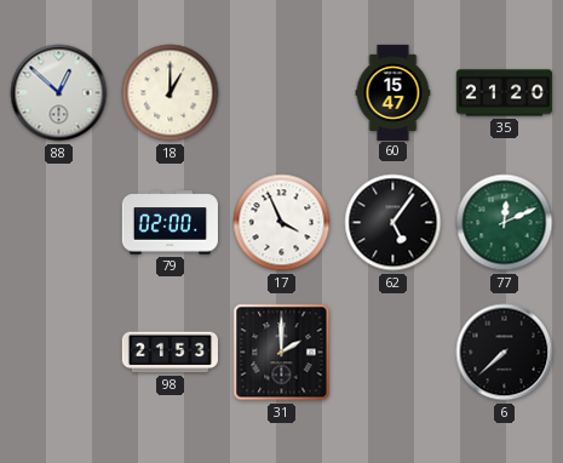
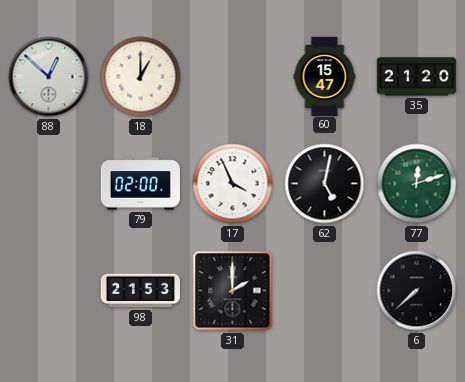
62: 5:06 -> 5:02 (325, 184)
77: 12:11 -> 12:12 (417, 184)
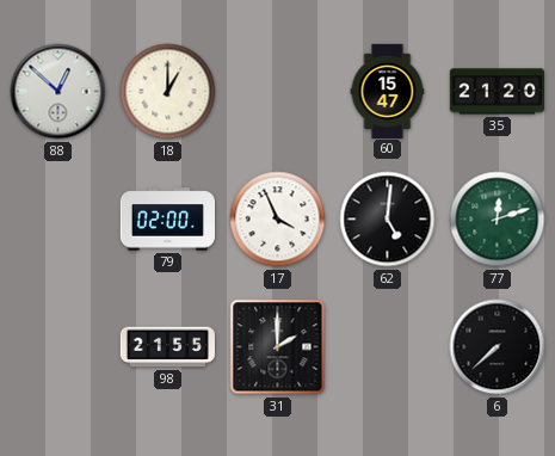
62: 5:02 -> 5:01 (388, 220)
98: 21:53 -> 21:55 (167, 347)
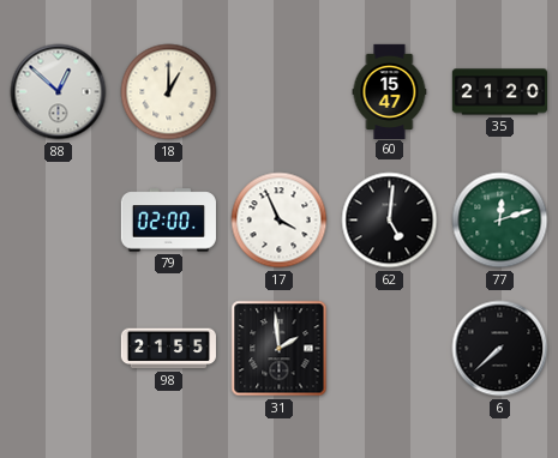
31: 2:00 -> 1:59 (280, 349)
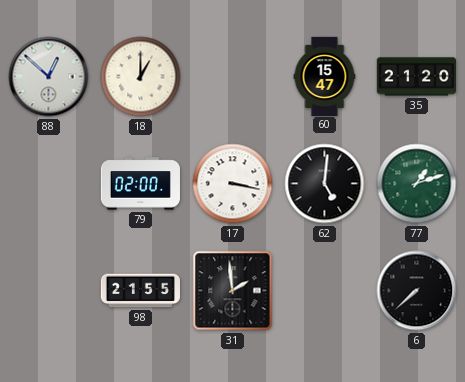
17: 3:56 -> 3:17 (233, 184)
77: 12:12 -> 1:12 (417, 184)
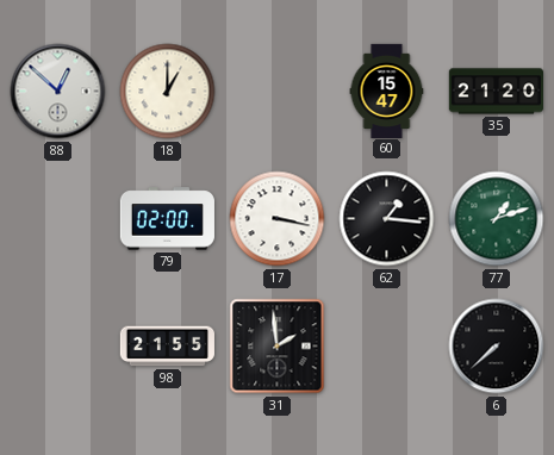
62: 5:01 -> 1:16 (387, 219)
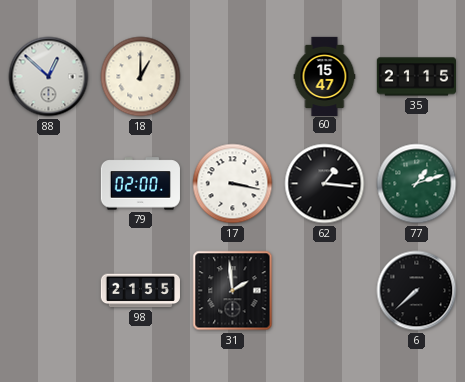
35: 21:20 -> 21:15 (416, 77)
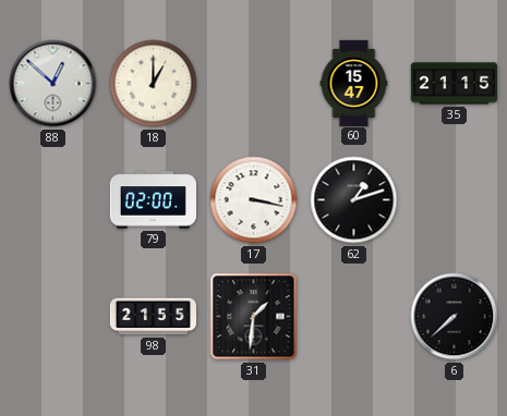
62: 1:16 -> 1:12 (354, 200)
77: 1:12 -> none (417, 184)
31: 1:59 -> 1:31 (254, 317)
